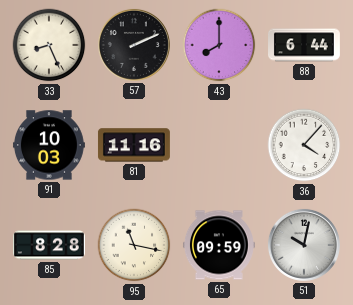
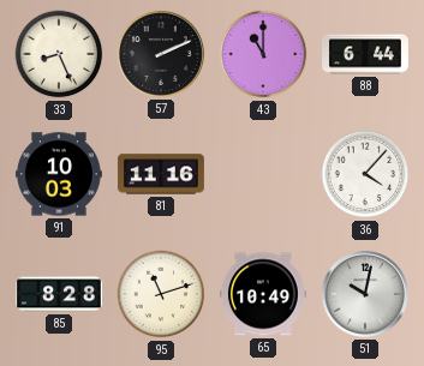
43: 8:00 -> 11:00 (263, 54)
95: 11:17 -> 11:12 (161, 294)
65: 09:59 -> 10:49 (263, 294)
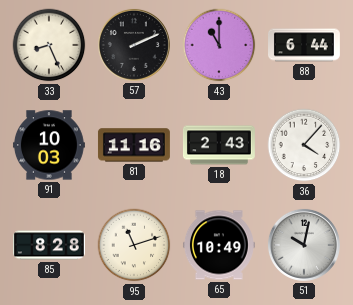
18: none -> 2:43 (219, 145)
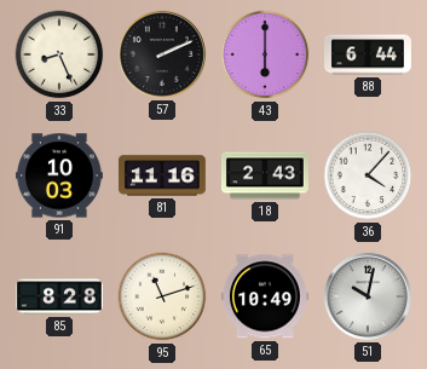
43: 11:00 -> 6:00 (265, 54)
